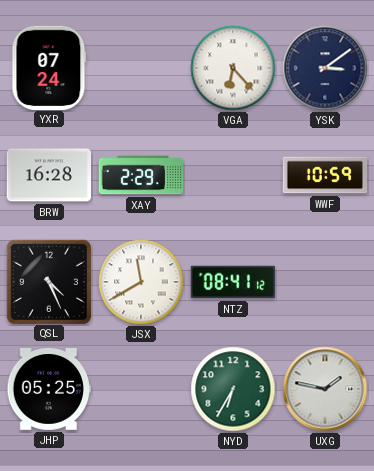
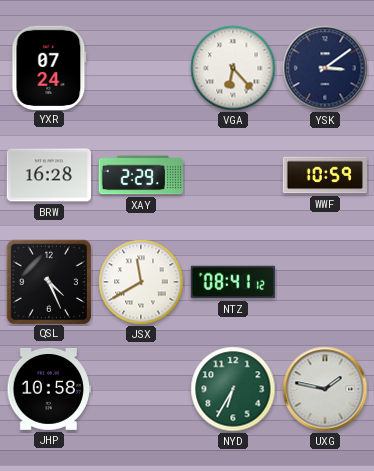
JHP: 05:25 -> 10:58 (48, 389)
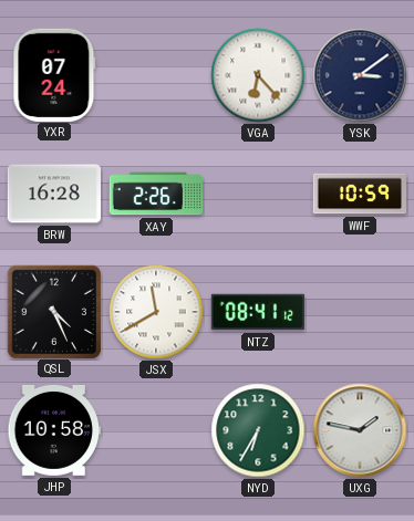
XAY: 2:29 -> 2:26 (155, 194)
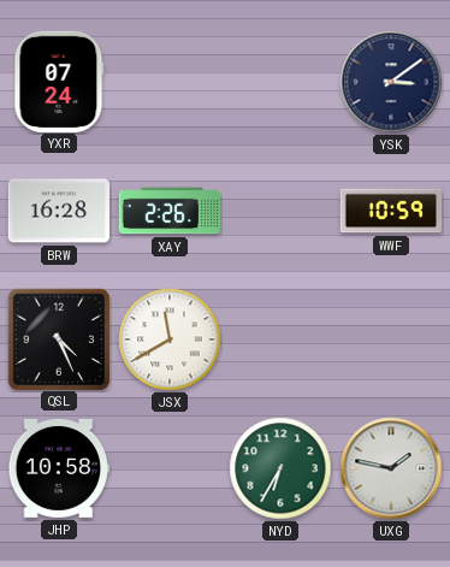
VGA: 6:23 -> none (258, 75)
NTZ: 08:41 -> none (258, 312)
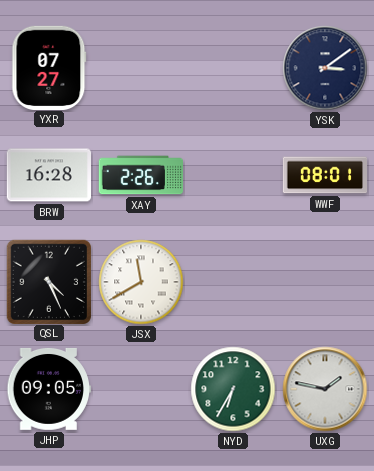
YXR: 07:24 -> 07:27 (49, 67)
WWF: 10:59 -> 08:01 (325, 175)
JHP: 10:58 -> 09:05 (48, 389)
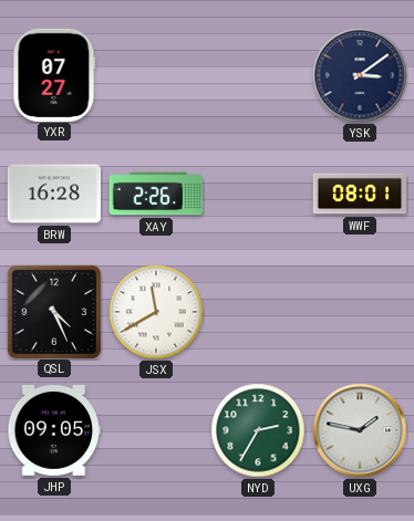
NYD: 6:35 -> 2:35 (258, 430)
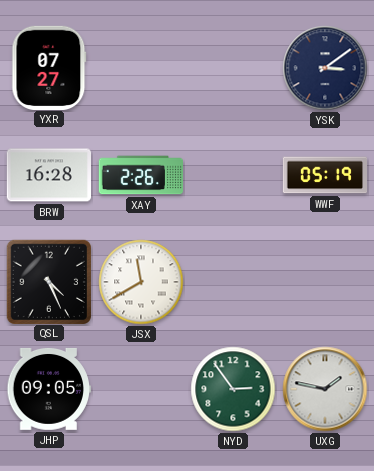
WWF: 08:01 -> 05:19 (325, 175)
NYD: 2:35 -> 2:54 (233, 389)
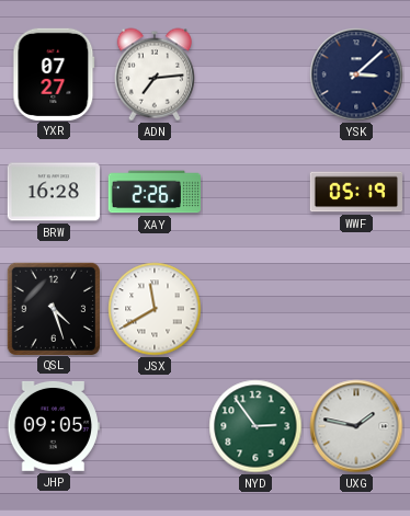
ADN: none -> 7:14 (155, 74)
YSK: 3:09 -> 3:08 (356, 74)
QSL: 4:26 -> 4:27 (53, 308)
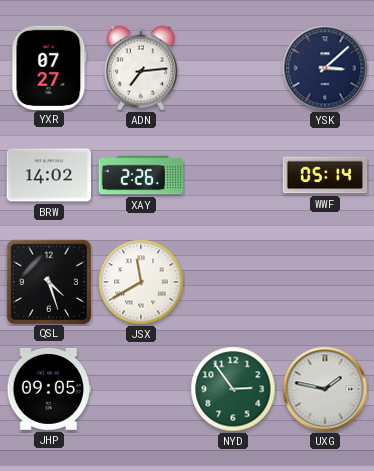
BRW: 16:28 -> 14:02 (48, 175)
WWF: 05:19 -> 05:14 (325, 175)
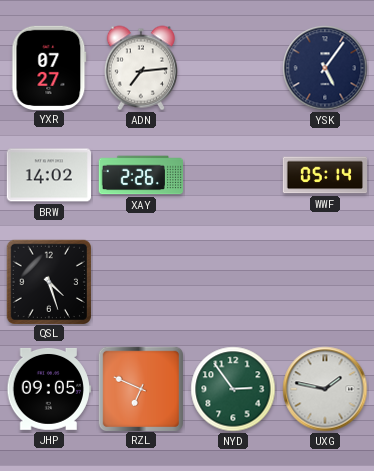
YSK: 3:08 -> 5:06 (325, 68)
JSX: 11:40 -> none (141, 282)
RZL: none -> 6:49 (140, 388)
